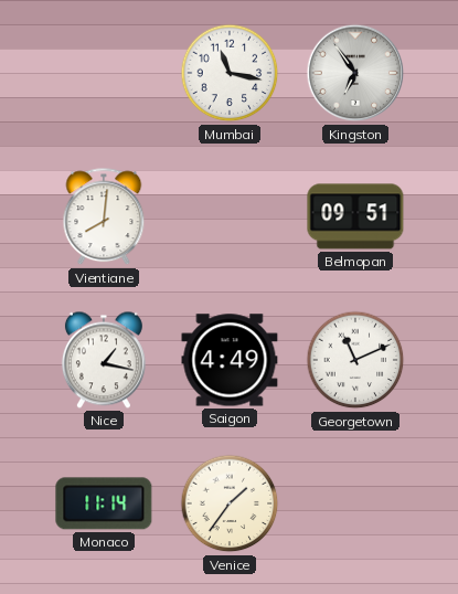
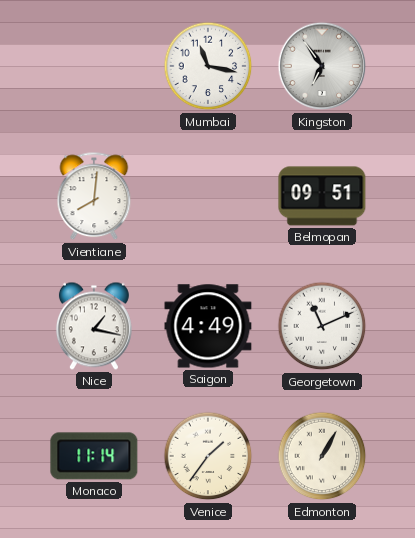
Edmonton: none -> 1:05 (322, 456)
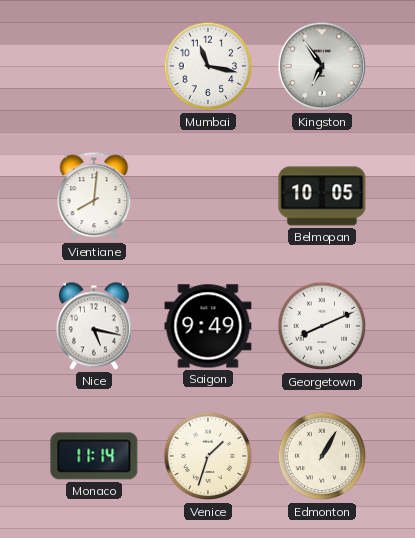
Belmopan: 09:51 -> 10:05 (322, 196)
Nice: 1:17 -> 5:17 (94, 326)
Saigon: 4:49 -> 9:49 (208, 326)
Georgetown: 11:11 -> 8:11 (322, 326)
Venice: 1:36 -> 1:33 (208, 456)
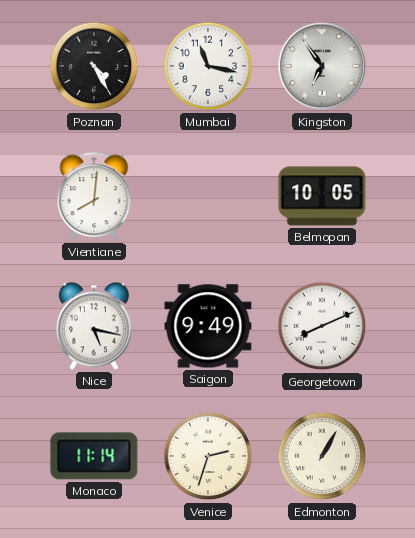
Poznan: none -> 4:25 (94, 66)
Venice: 1:33 -> 2:33 (208, 456)
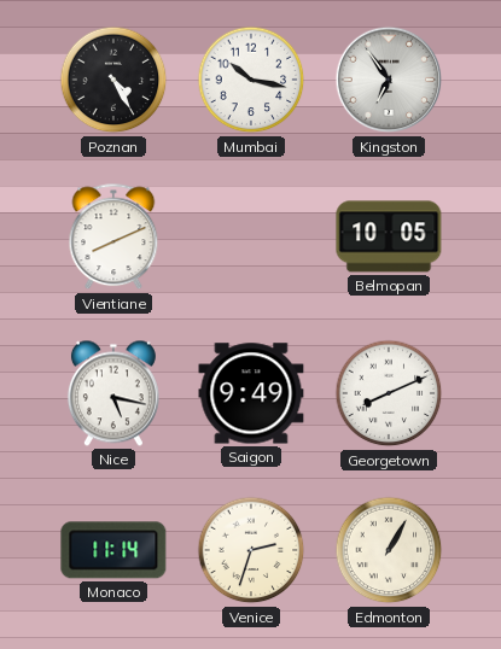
Mumbai: 11:17 -> 10:17 (251, 80)
Vientiane: 8:01 -> 8:11 (113, 238)
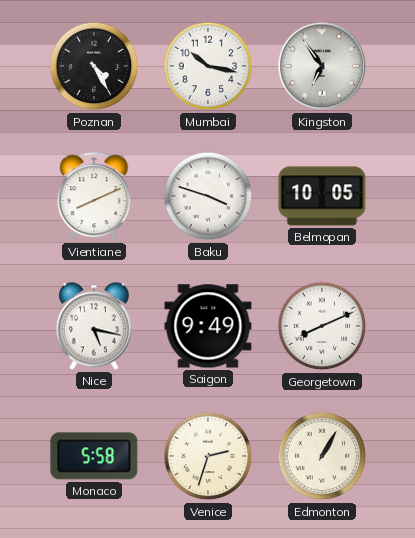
Baku: none -> 3:48 (208, 196)
Monaco: 11:14 -> 5:58 (94, 456)
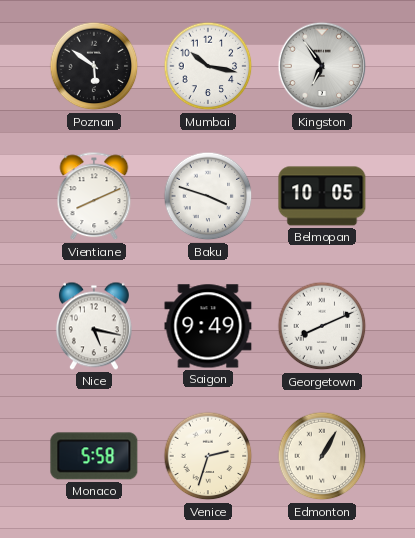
Poznan: 4:25 -> 5:51 (94, 66)
